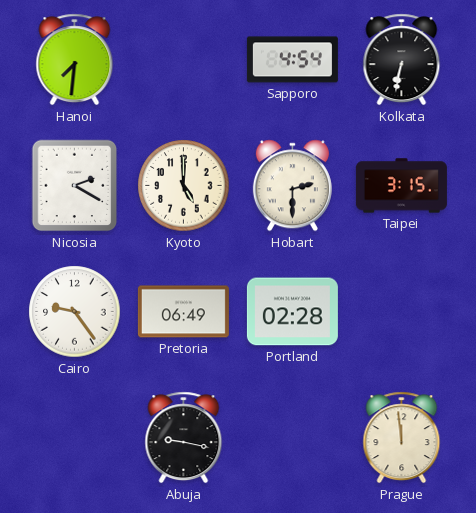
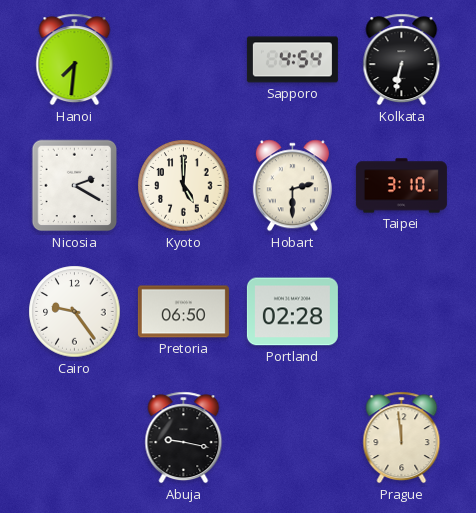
Taipei: 3:15 -> 3:10 (401, 186)
Pretoria: 06:49 -> 06:50 (183, 312)
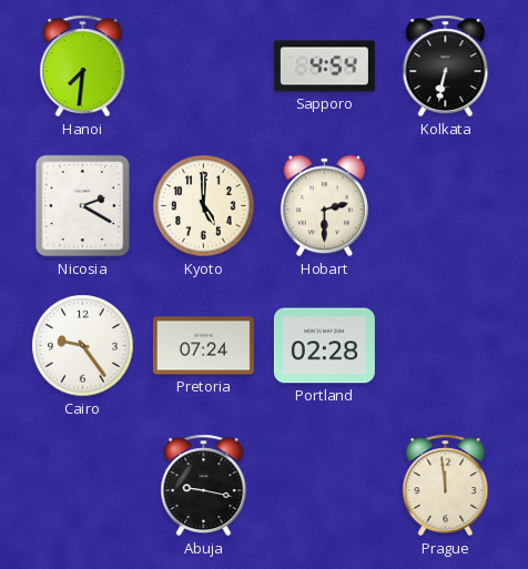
Taipei: 3:10 -> none (401, 186)
Pretoria: 06:50 -> 07:24 (203, 346)
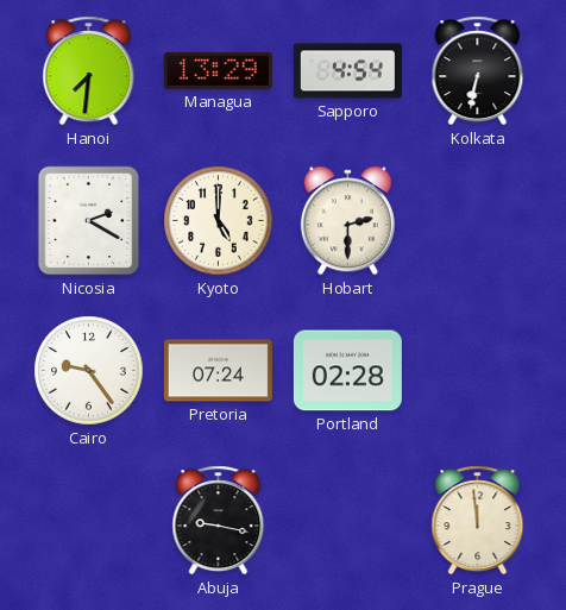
Managua: none -> 13:29 (218, 70)
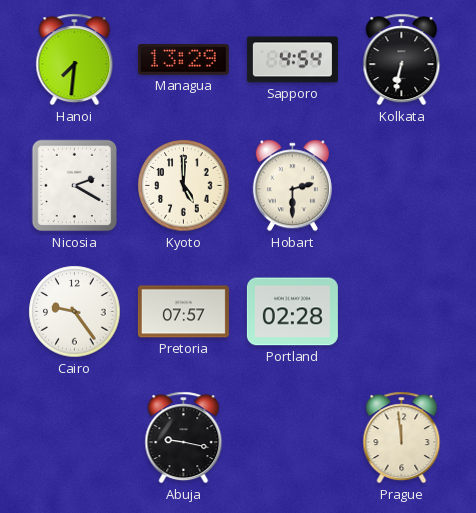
Pretoria: 07:24 -> 07:57 (183, 312)
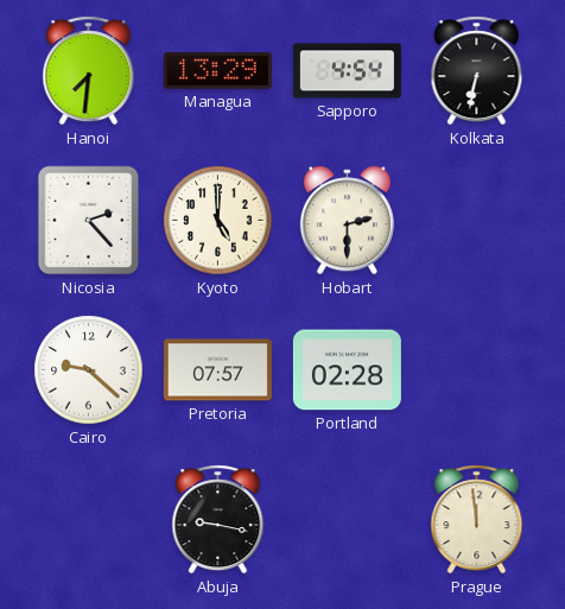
Nicosia: 2:20 -> 2:23 (89, 221)
Cairo: 9:24 -> 9:22 (89, 370)
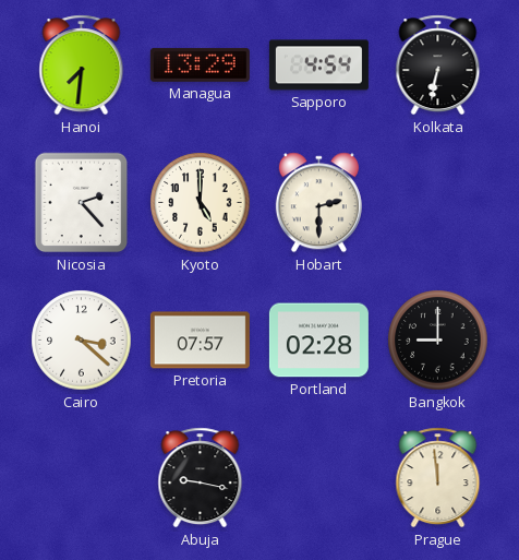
Cairo: 9:22 -> 3:22 (82, 341)
Bangkok: none -> 9:00 (438, 341)
